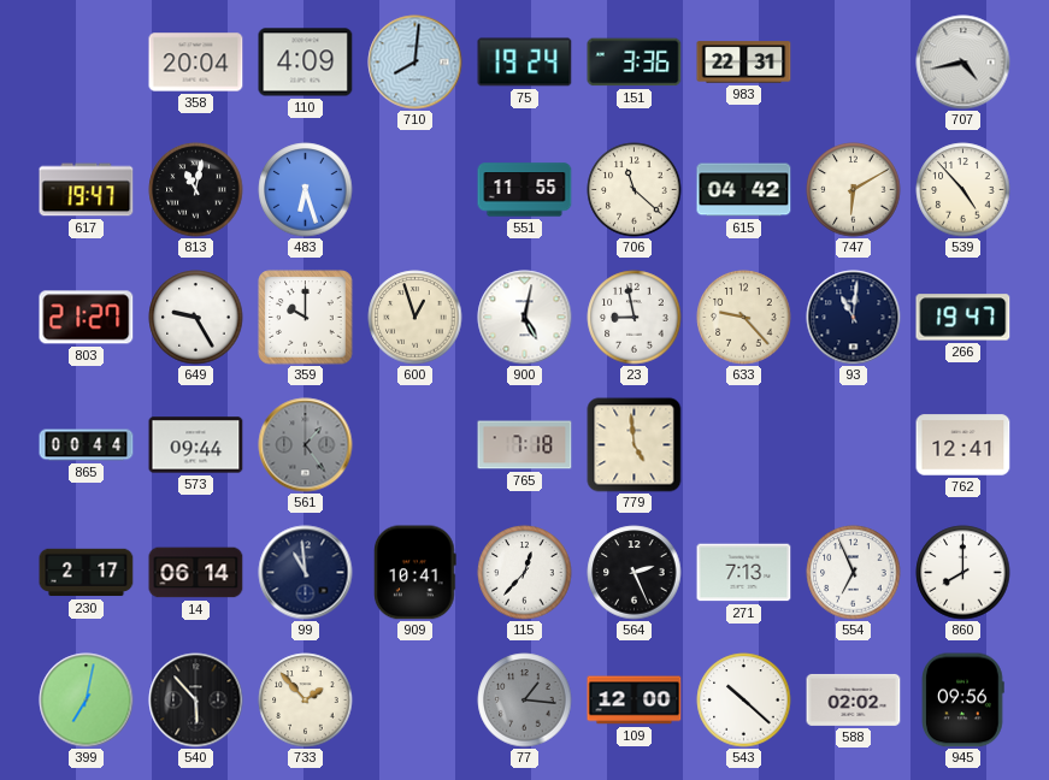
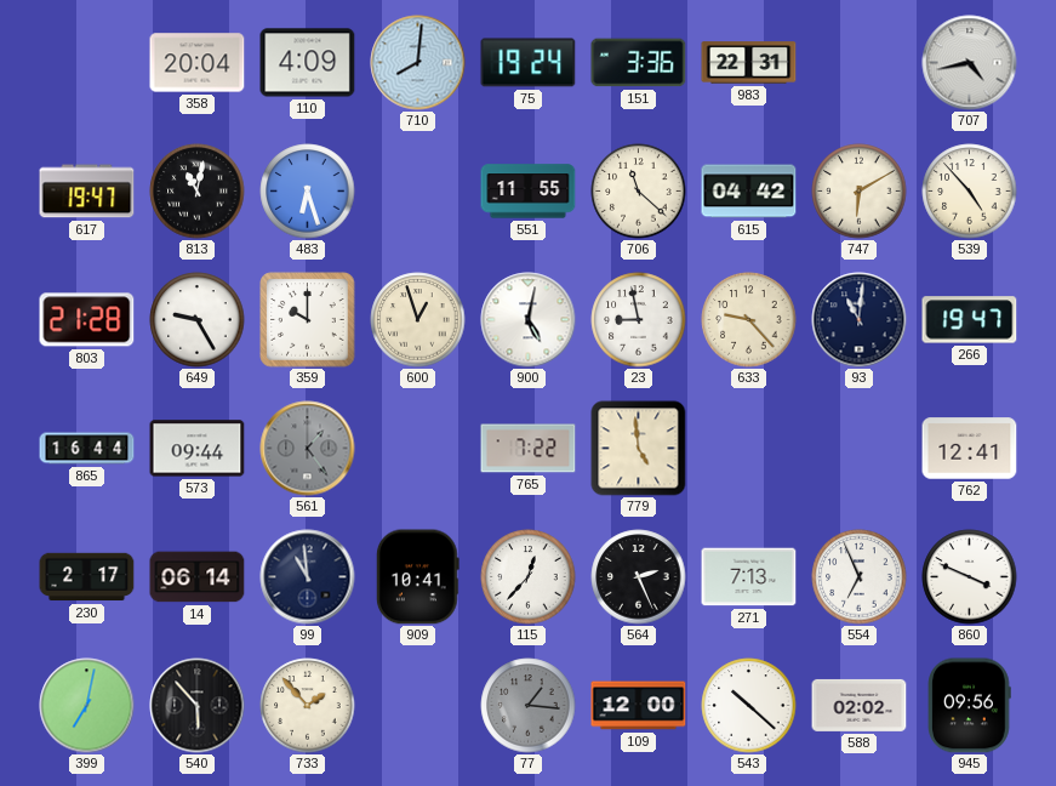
803: 21:27 -> 21:28 (87, 320)
865: 00:44 -> 16:44 (87, 449)
765: 7:18 -> 7:22 (529, 449)
860: 8:00 -> 3:49 (970, 577)
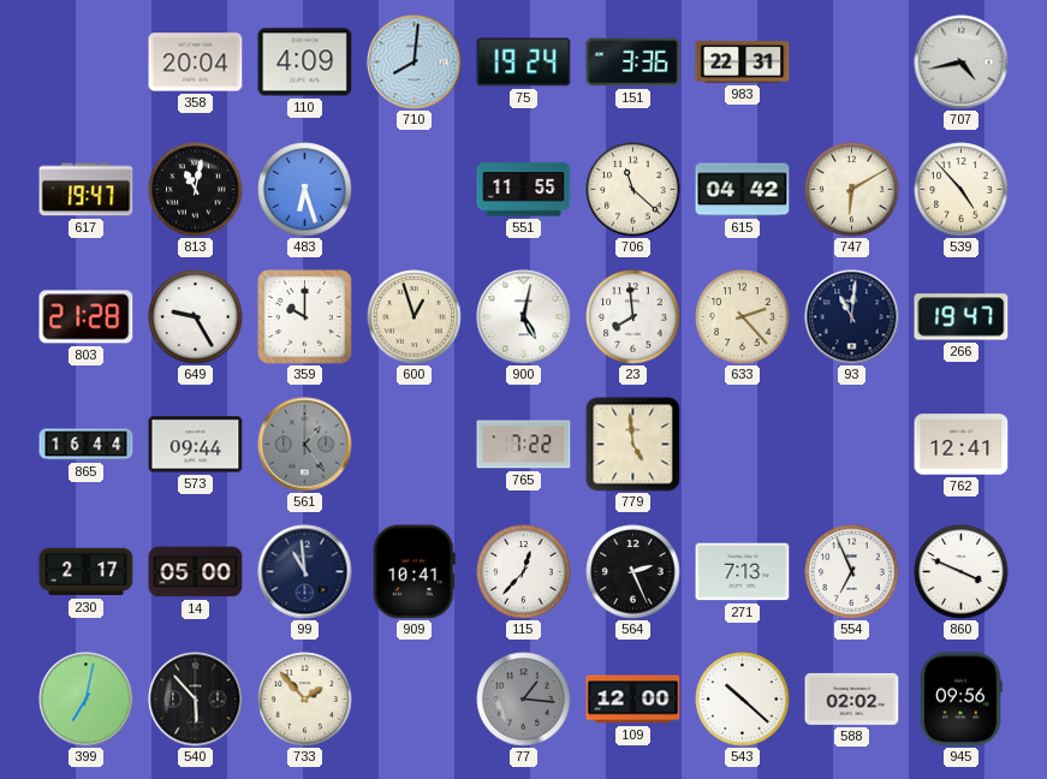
23: 8:58 -> 7:59 (633, 317)
633: 9:23 -> 2:23 (743, 317)
14: 06:14 -> 05:00 (196, 572)
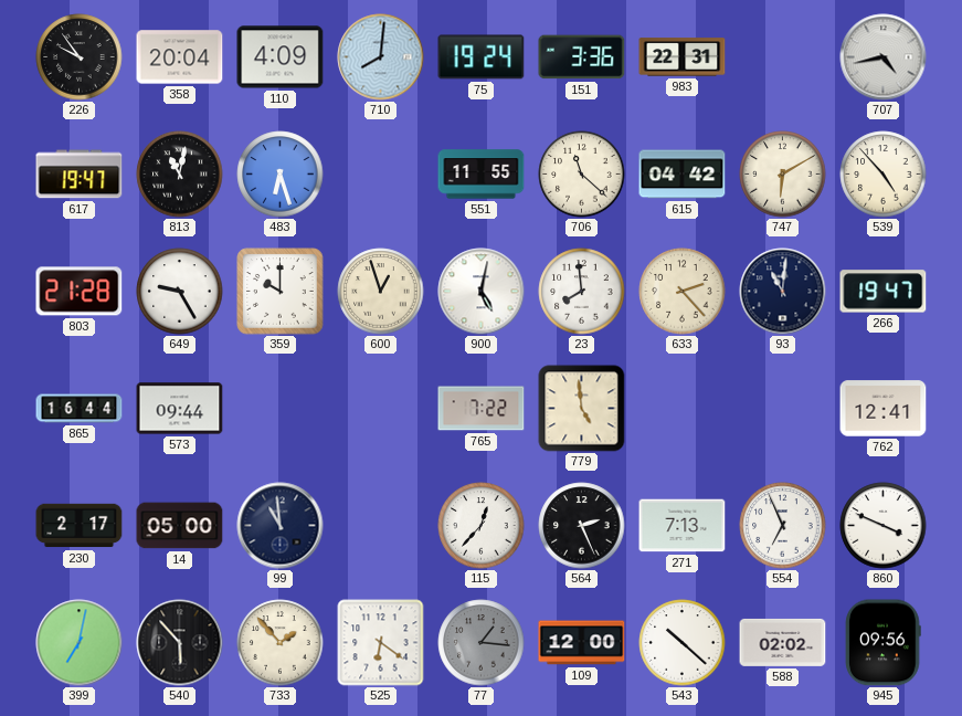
226: none -> 9:54 (80, 57)
561: 1:24 -> none (305, 445)
909: 10:41 -> none (414, 572)
525: none -> 6:21 (381, 643)
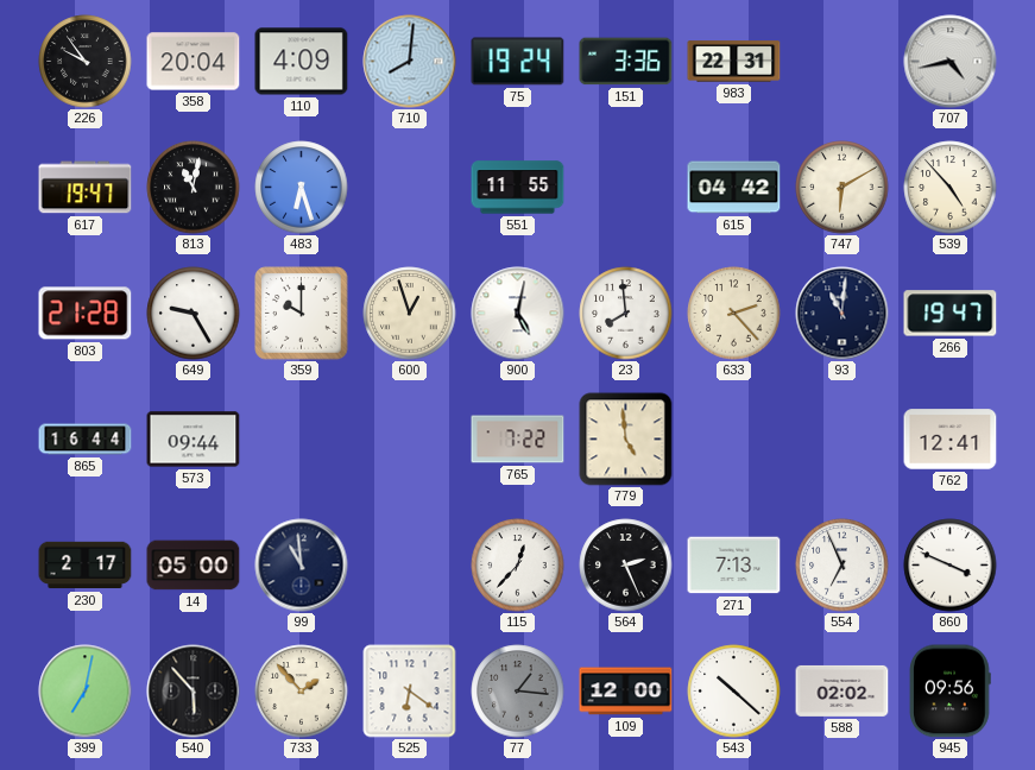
706: 11:22 -> none (582, 175)
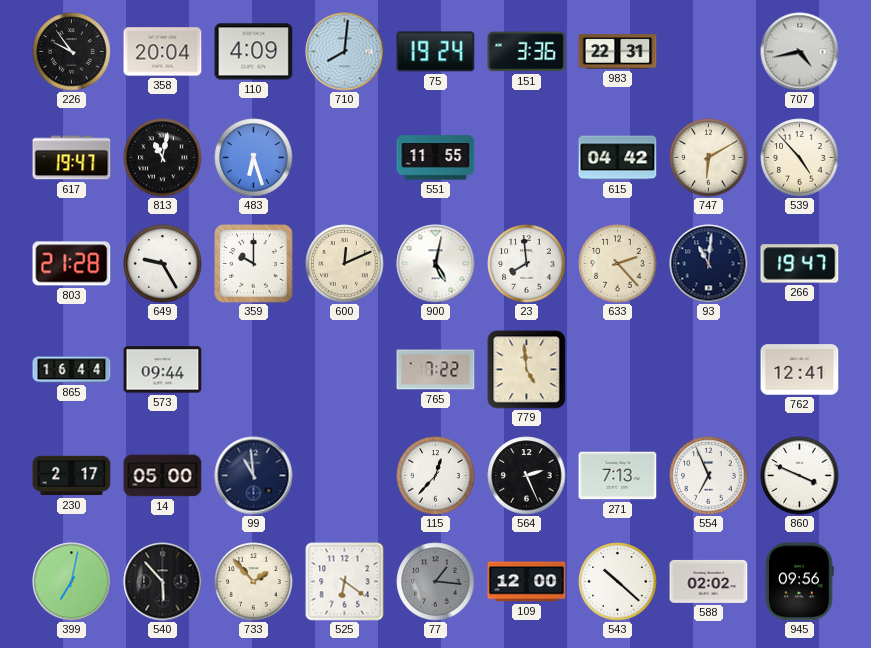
600: 12:57 -> 12:11 (345, 264)
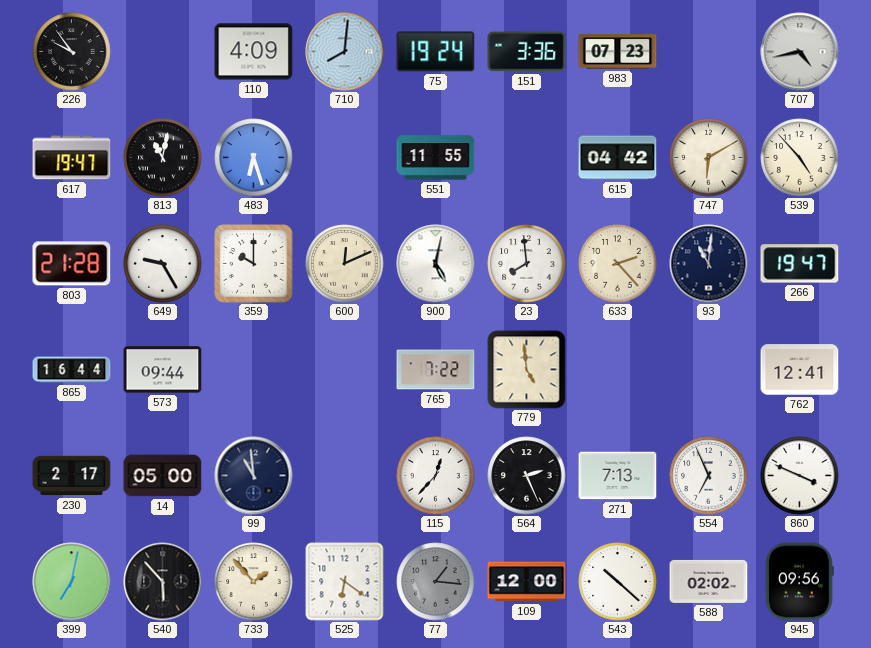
358: 20:04 -> none (163, 52)
983: 22:31 -> 07:23 (618, 52)
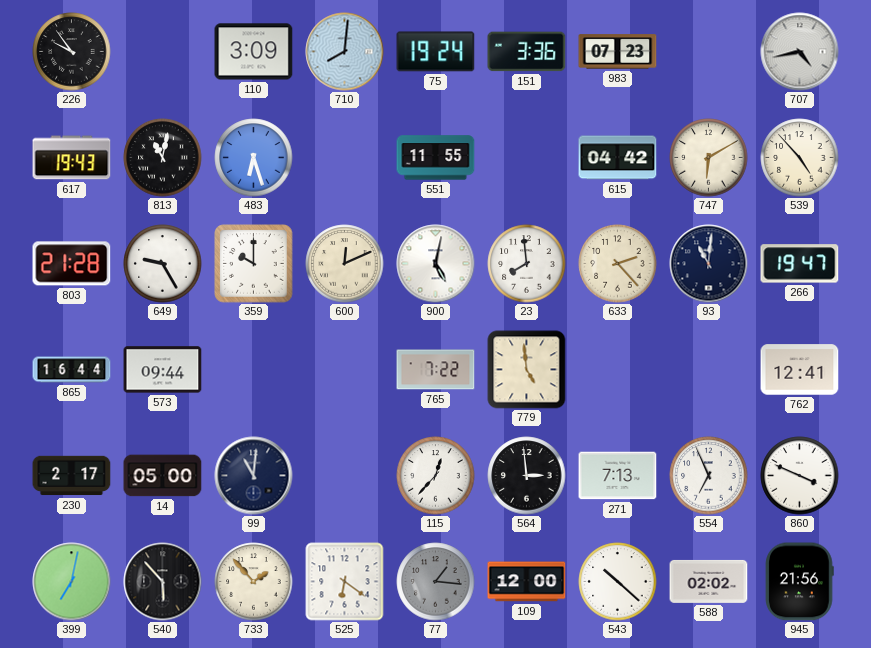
110: 4:09 -> 3:09 (254, 52)
617: 19:47 -> 19:43 (72, 158)
99: 10:59 -> 11:01 (254, 476)
564: 2:26 -> 2:59 (527, 476)
945: 09:56 -> 21:56 (800, 582)
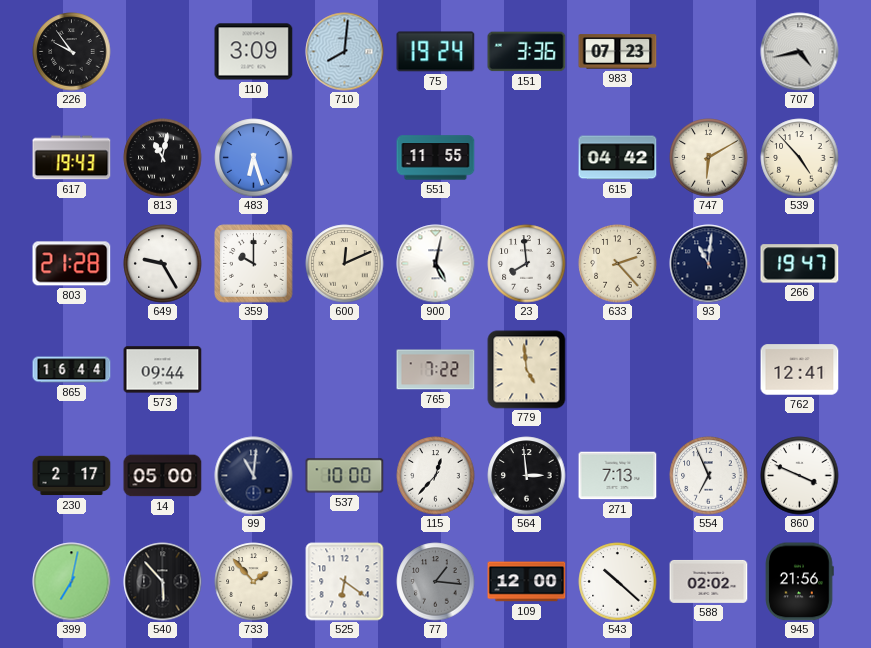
537: none -> 10:00 (345, 476)
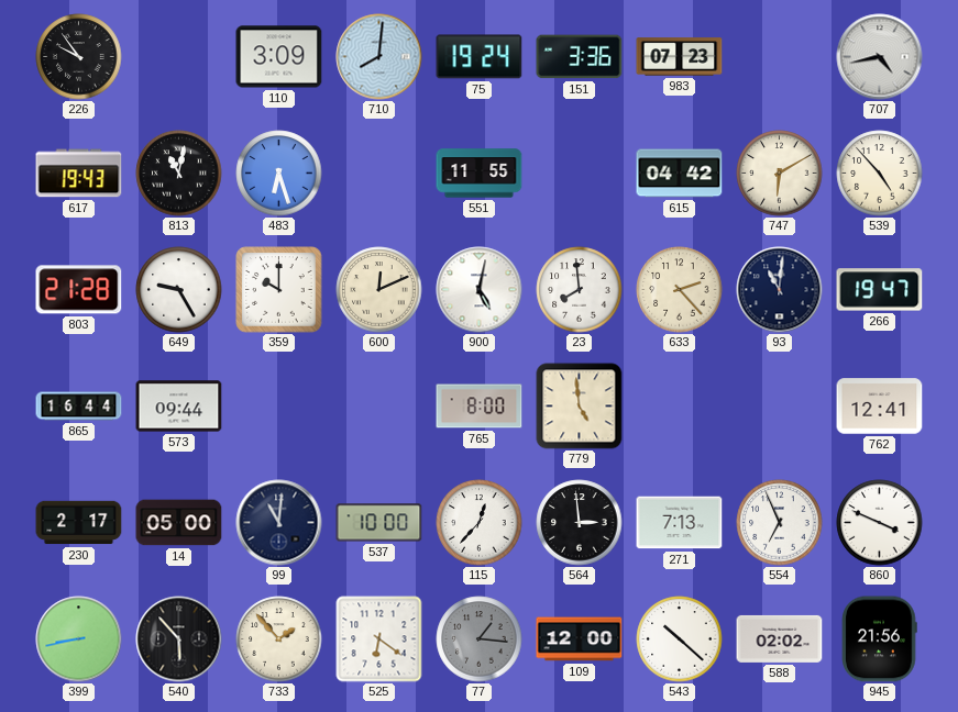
765: 7:22 -> 8:00 (480, 407)
399: 7:02 -> 8:43 (79, 639)
